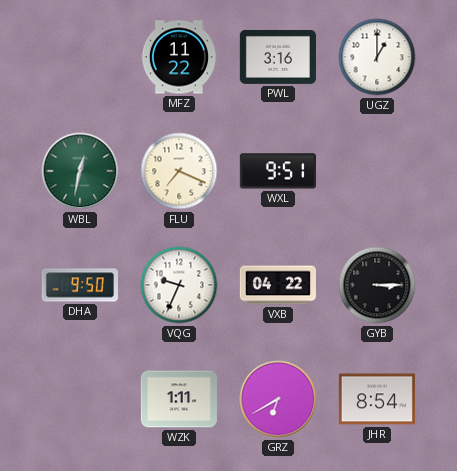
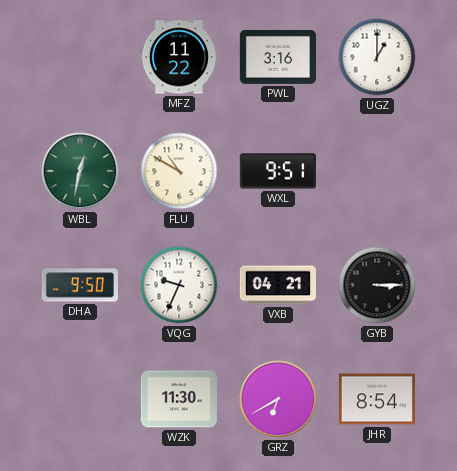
FLU: 7:19 -> 10:50 (179, 171)
VXB: 04:22 -> 04:21 (278, 285)
WZK: 1:11 -> 11:30 (179, 399)
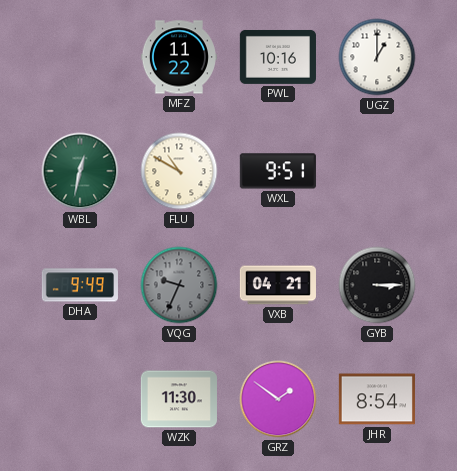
PWL: 3:16 -> 10:16 (278, 57)
DHA: 9:50 -> 9:49 (80, 285)
VQG dial: white -> grey (179, 285)
GRZ: 6:40 -> 1:51 (278, 399)
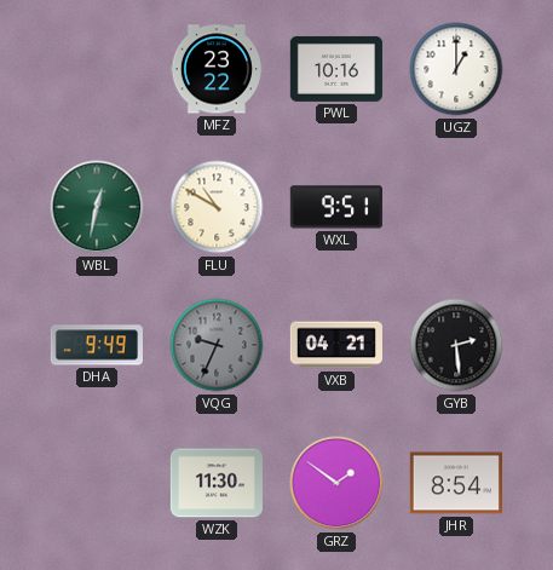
MFZ: 11:22 -> 23:22 (217, 69)
GYB: 3:15 -> 2:29 (456, 345)
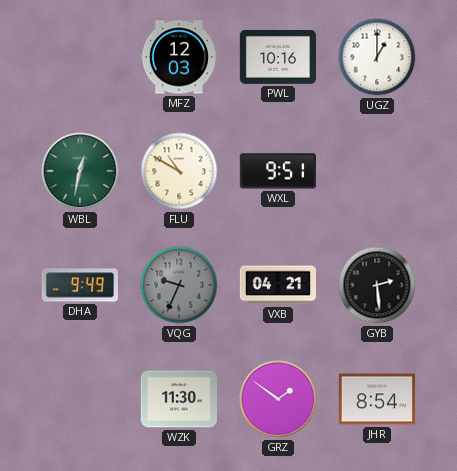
MFZ: 23:22 -> 12:03 (179, 57)
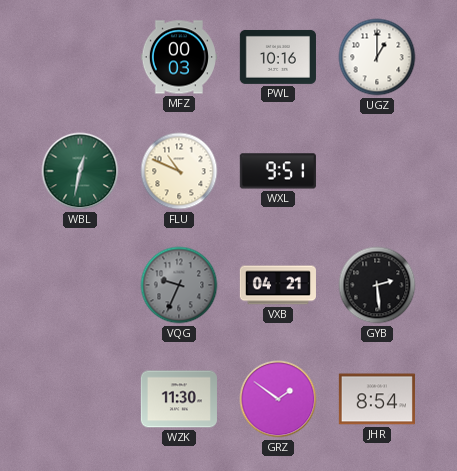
MFZ: 12:03 -> 00:03 (179, 57)
FLU: 10:50 -> 10:49 (179, 171)
DHA: 9:49 -> none (80, 285)
